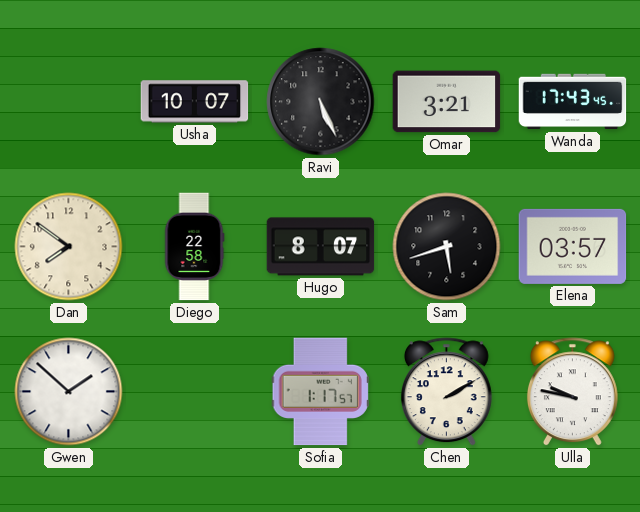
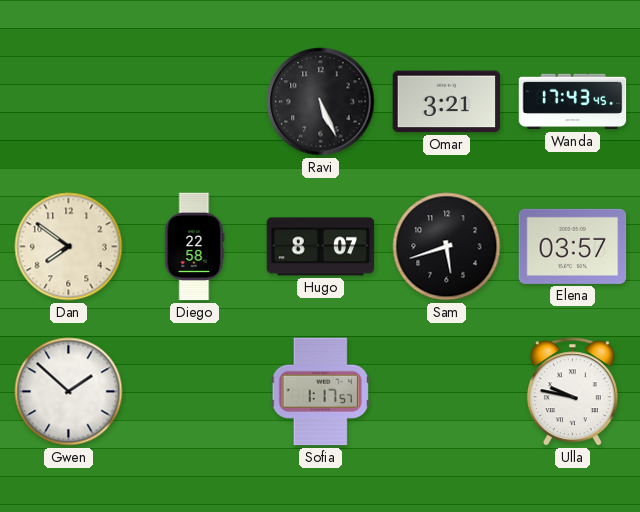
Usha: 10:07 -> none (195, 102)
Chen: 2:10 -> none (446, 392)
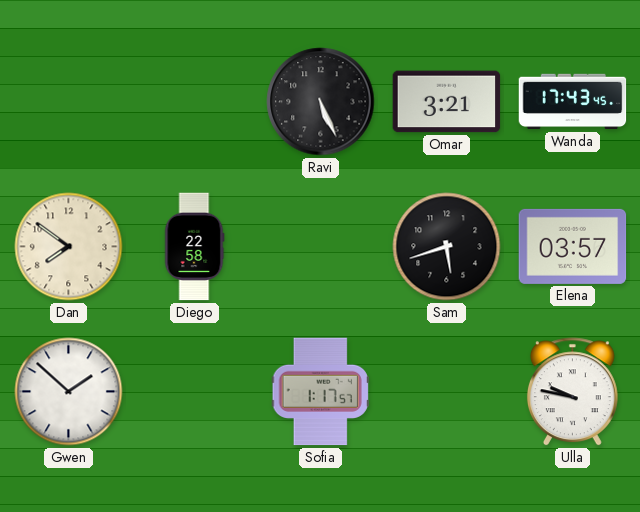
Hugo: 8:07 -> none (321, 247)
